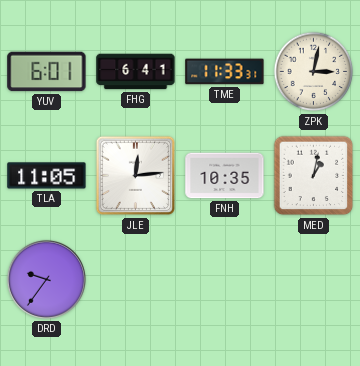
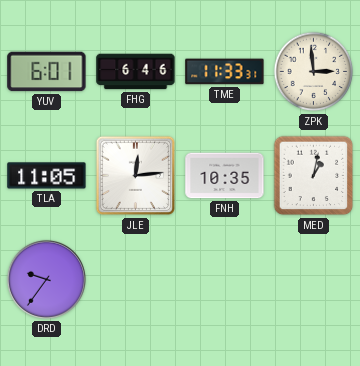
FHG: 6:41 -> 6:46 (136, 72)
ZPK: 3:02 -> 2:59 (314, 72)
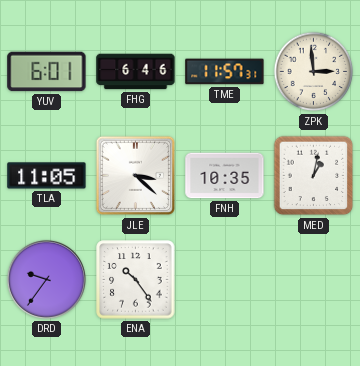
TME: 11:33 -> 11:57 (225, 72)
JLE: 12:14 -> 3:22 (136, 176)
ENA: none -> 10:24 (136, 280)
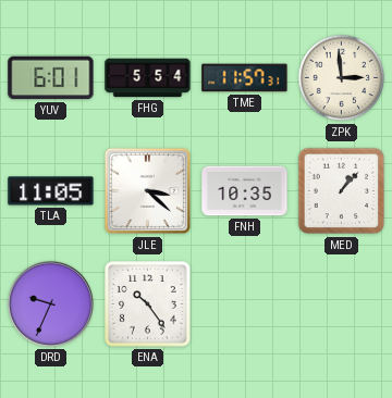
FHG: 6:46 -> 5:54 (148, 78)
MED: 1:02 -> 1:07 (342, 191)
DRD: 9:36 -> 9:34 (50, 303)
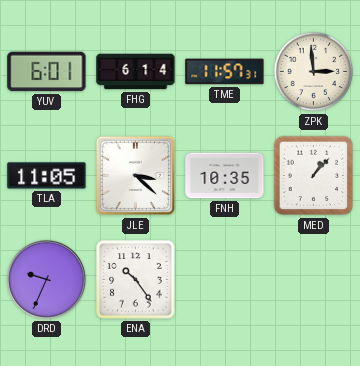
FHG: 5:54 -> 6:14 (136, 72)
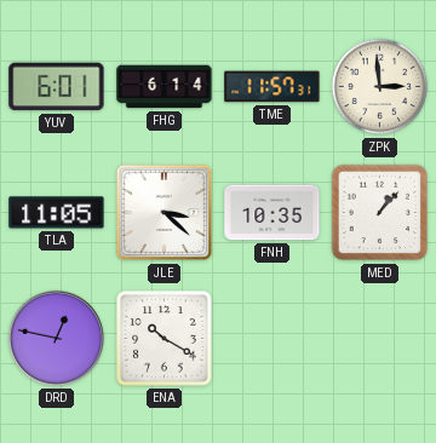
DRD: 9:34 -> 12:47 (56, 338)
ENA: 10:24 -> 10:20 (165, 339)
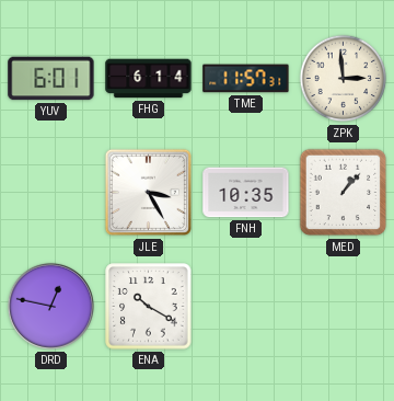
TLA: 11:05 -> none (57, 213)
JLE: 3:22 -> 3:25 (149, 193)
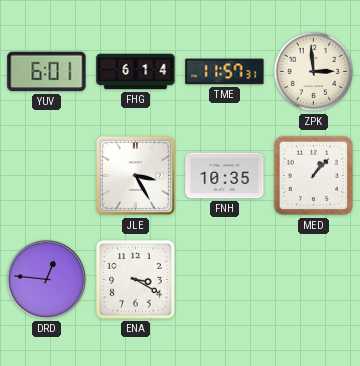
DRD: 12:47 -> 12:46 (46, 279)
ENA: 10:20 -> 3:20 (136, 280)
